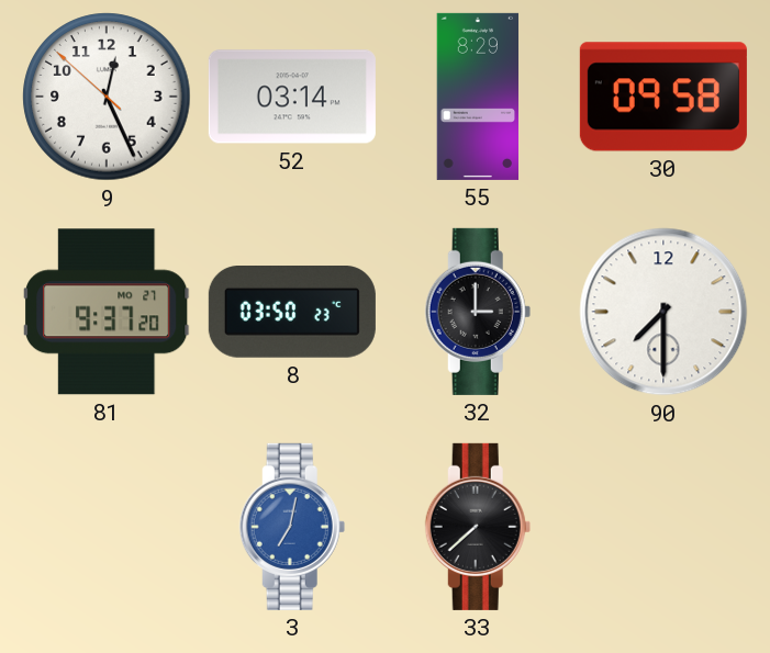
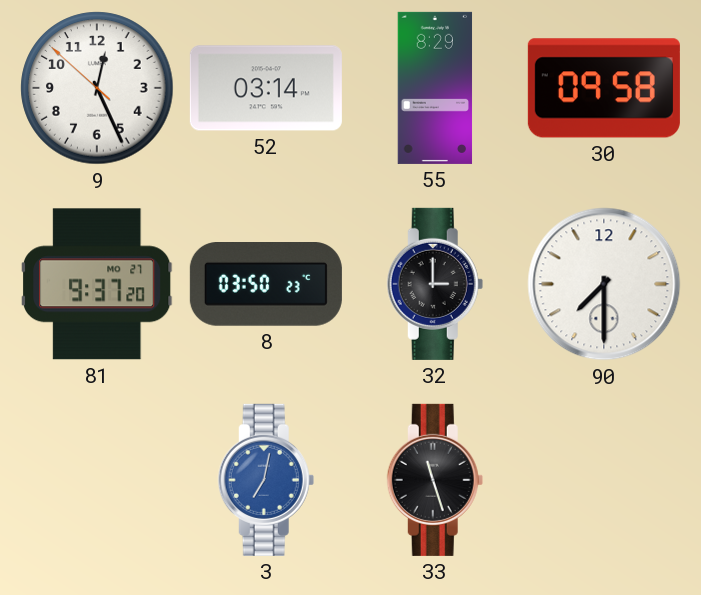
33: 7:38 -> 11:27 (435, 480)
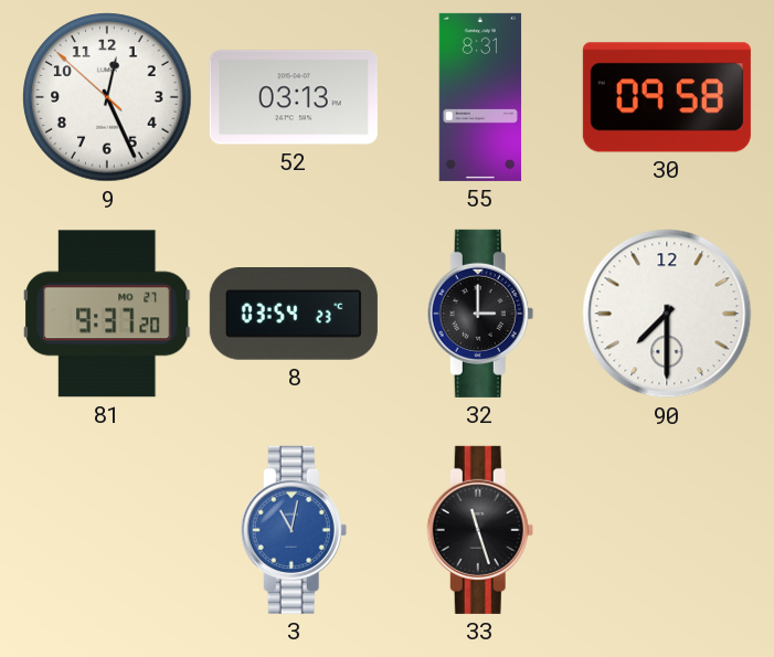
52: 03:14 -> 03:13 (294, 97)
55: 8:29 -> 8:31 (480, 97)
8: 03:50 -> 03:54 (294, 315)
3: 7:02 -> 11:02 (294, 530)
